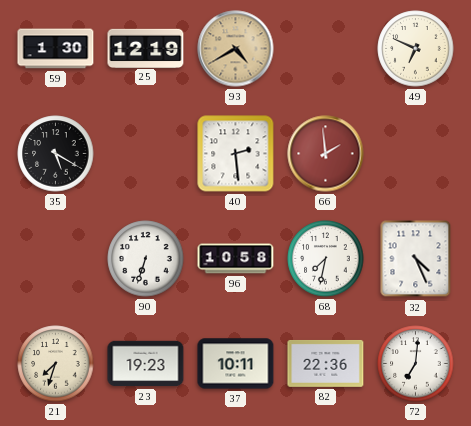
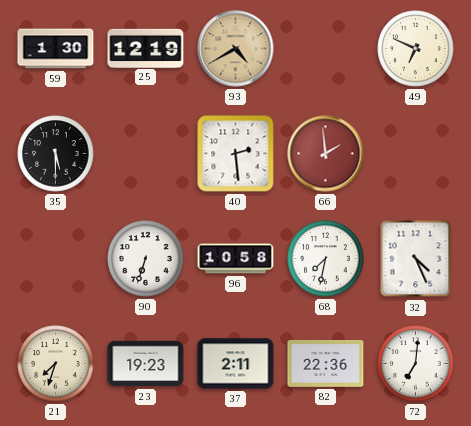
35: 5:20 -> 5:30 (56, 154)
37: 10:11 -> 2:11 (236, 364)
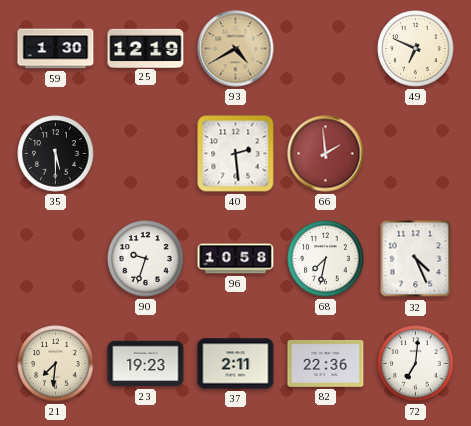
90: 6:33 -> 9:33 (146, 259)
21: 7:33 -> 7:31 (56, 364)
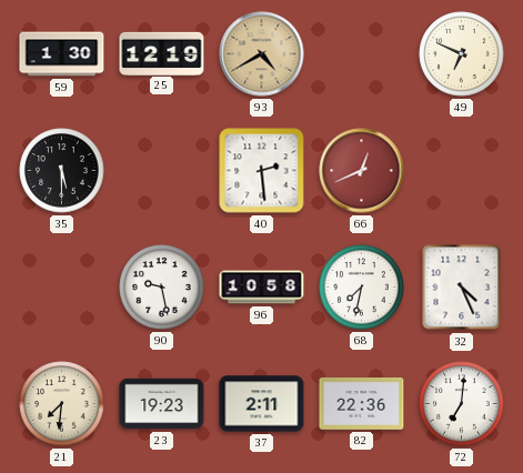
66: 1:59 -> 12:41 (362, 171)
90: 9:33 -> 9:28 (162, 288)
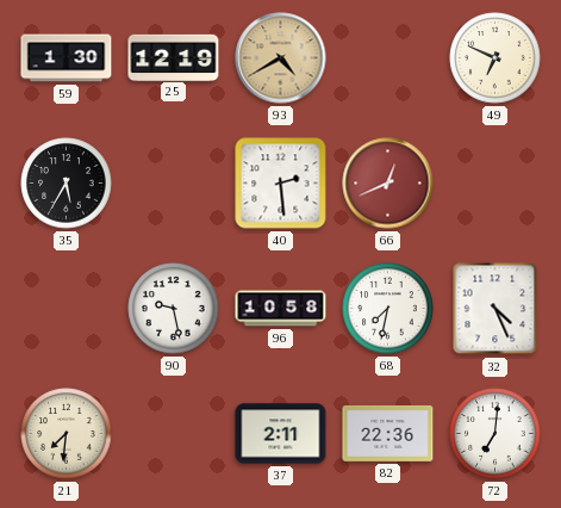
35: 5:30 -> 5:35 (67, 184)
23: 19:23 -> none (162, 404)
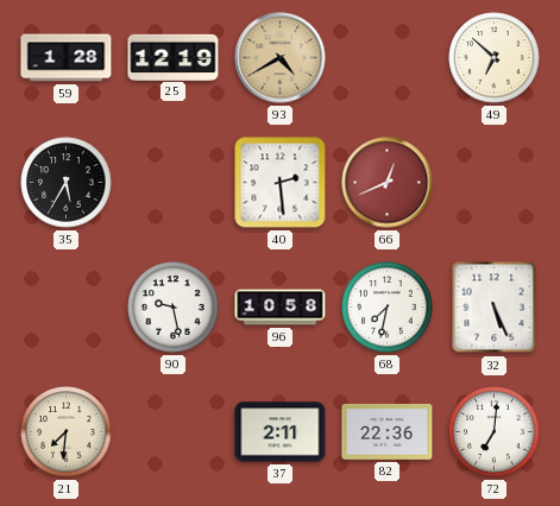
59: 1:30 -> 1:28 (67, 58)
49: 6:49 -> 6:52 (495, 58)
32: 4:26 -> 5:26 (495, 308)
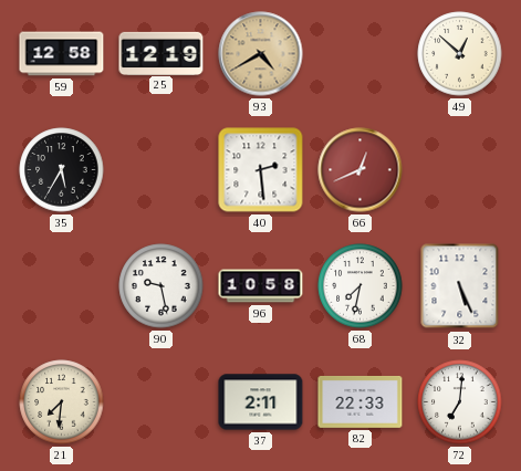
59: 1:28 -> 12:58 (62, 54)
49: 6:52 -> 12:52 (460, 54)
82: 22:36 -> 22:33 (361, 401)
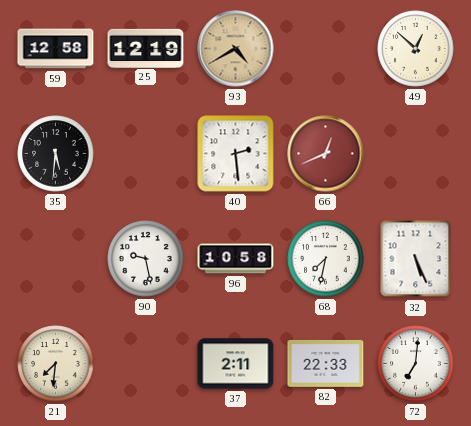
35: 5:35 -> 5:31 (56, 154)
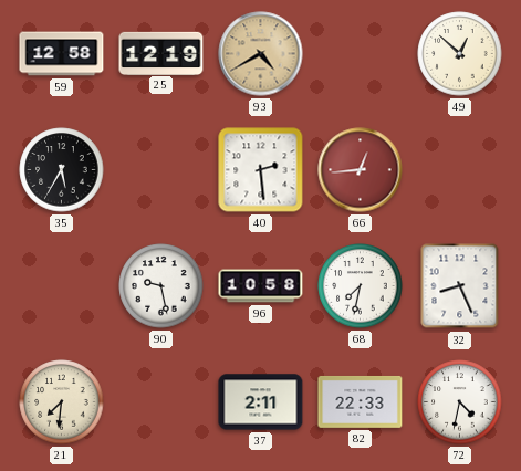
35: 5:31 -> 5:35 (62, 170)
66: 12:41 -> 12:44 (361, 170)
32: 5:26 -> 8:26 (460, 286)
72: 7:01 -> 4:32 (460, 402)
